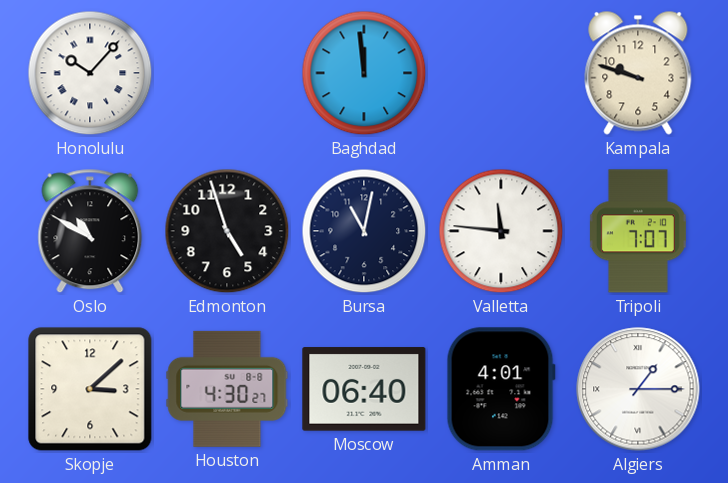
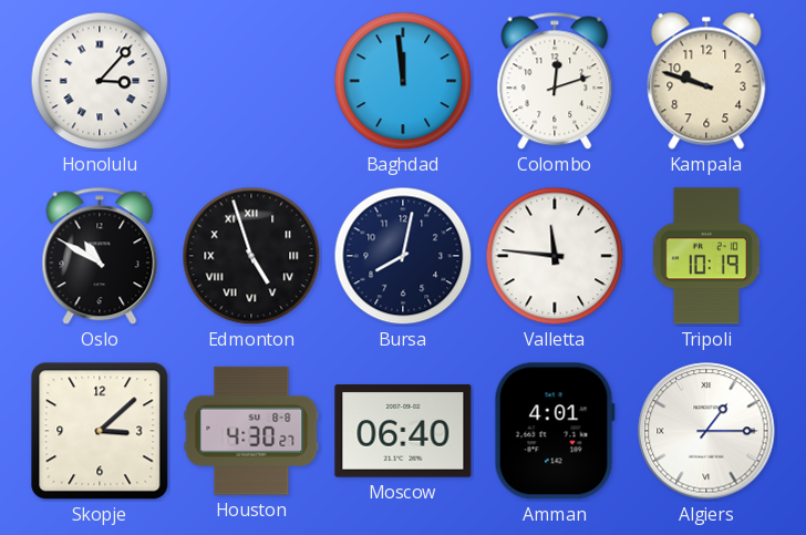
Honolulu: 10:07 -> 3:07 (100, 81)
Colombo: none -> 12:12 (555, 81)
Edmonton numerals: Arabic -> Roman (251, 256)
Bursa: 11:02 -> 8:02 (403, 256)
Tripoli: 7:07 -> 10:19 (706, 256)
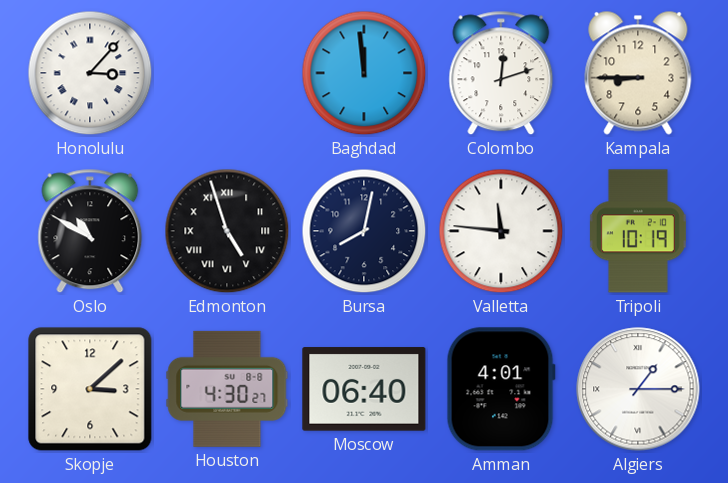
Kampala: 9:48 -> 8:45 (638, 73)
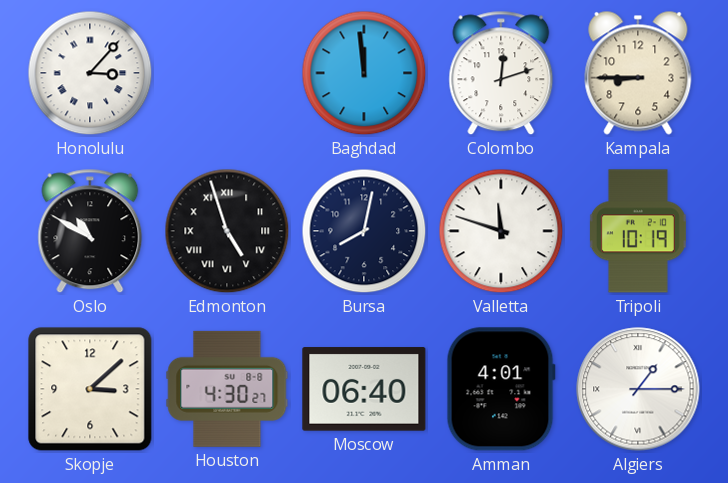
Valletta: 11:46 -> 11:48 (501, 231)
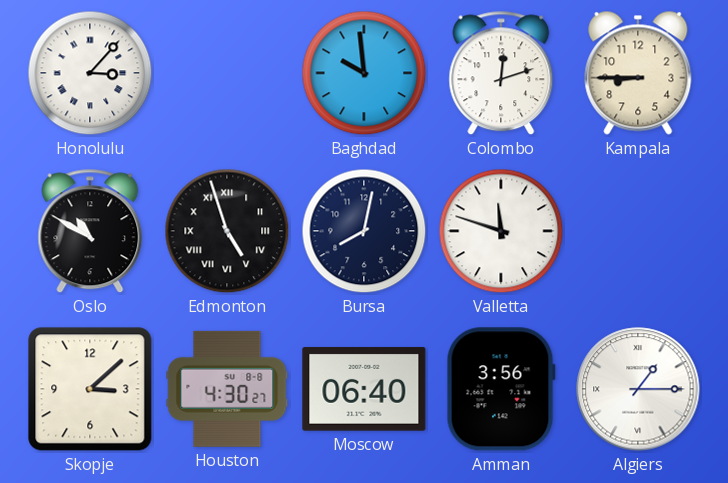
Baghdad: 11:59 -> 9:59 (364, 73)
Tripoli: 10:19 -> none (638, 231)
Amman: 4:01 -> 3:56 (501, 389)
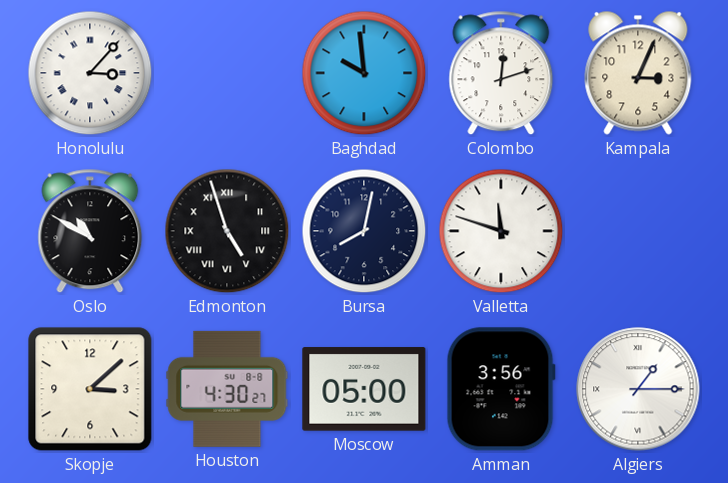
Kampala: 8:45 -> 3:04 (638, 73)
Moscow: 06:40 -> 05:00 (364, 389)
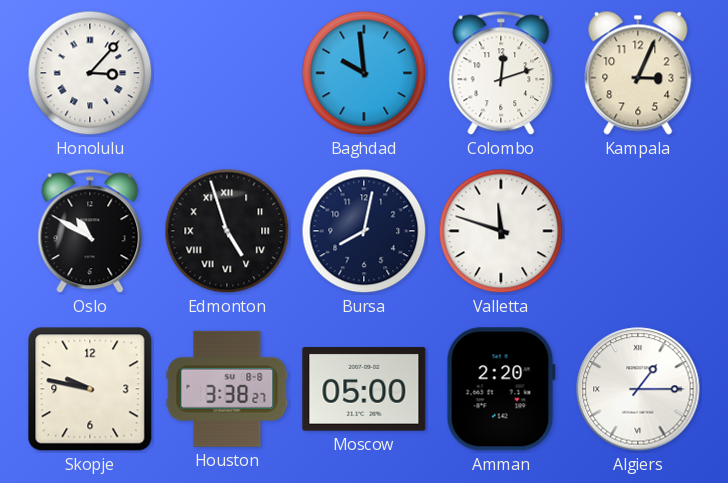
Skopje: 3:08 -> 9:47 (90, 389)
Houston: 4:30 -> 3:38 (227, 389)
Amman: 3:56 -> 2:20 (501, 389)
